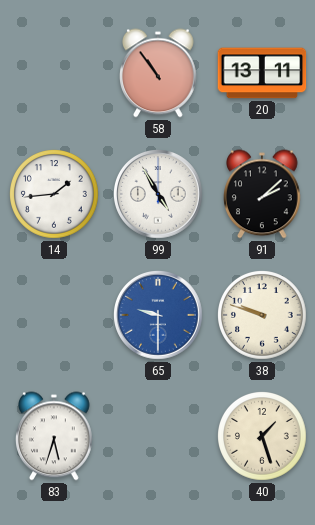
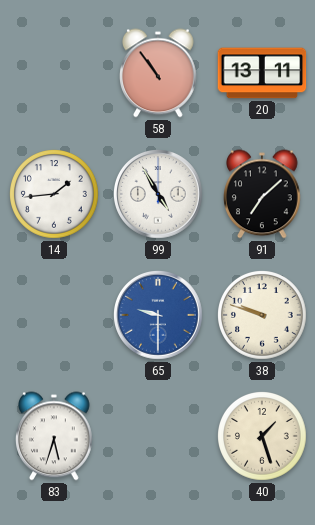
91: 2:08 -> 7:08 (263, 194)
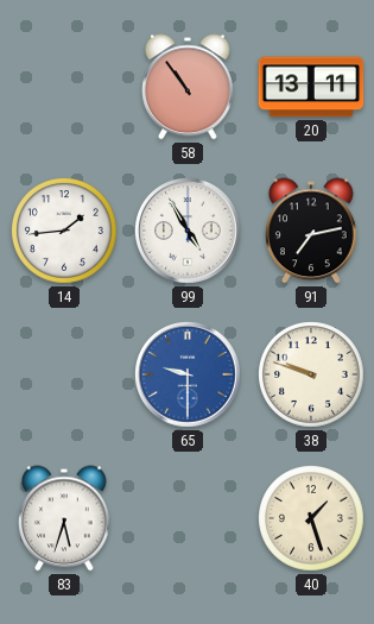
91: 7:08 -> 7:13 (312, 231)
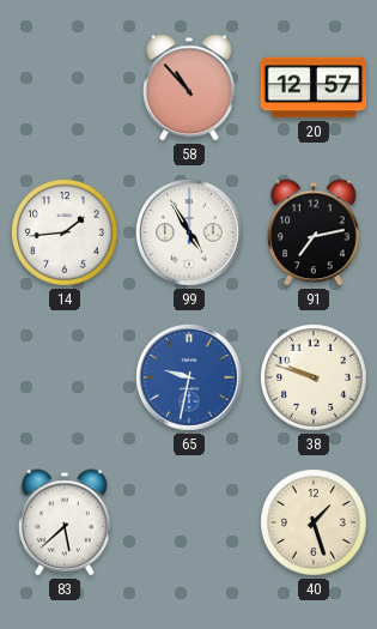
58: 10:54 -> 10:53 (190, 87)
20: 13:11 -> 12:57 (314, 87)
65: 9:30 -> 9:32 (190, 379)
83: 5:33 -> 5:38 (66, 522)
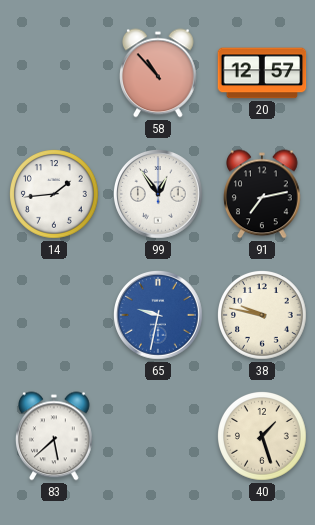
99: 4:55 -> 12:54 (159, 195)
38: 9:48 -> 9:47 (263, 316)
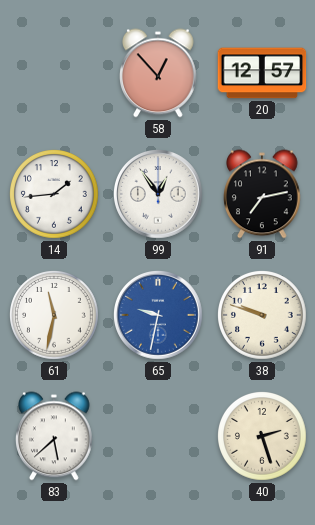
58: 10:53 -> 12:53 (159, 73)
61: none -> 11:32 (55, 316)
38: 9:47 -> 9:48 (263, 316)
40: 1:27 -> 2:27 (263, 437)
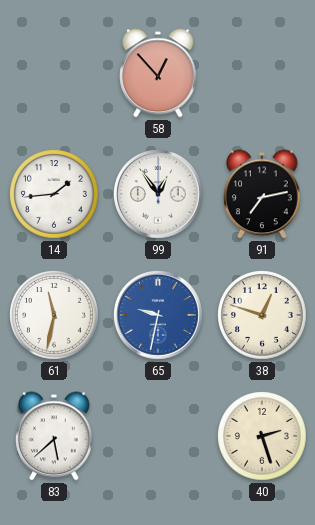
20: 12:57 -> none (262, 73)
38: 9:48 -> 12:48 (263, 316)
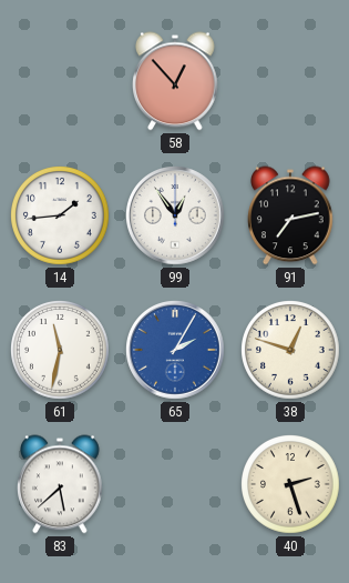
65: 9:32 -> 2:05 (176, 351)
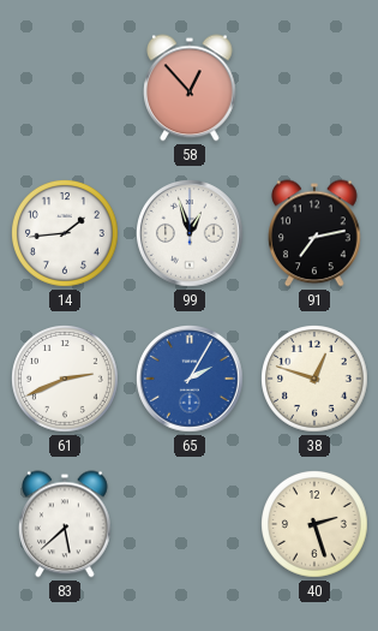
99: 12:54 -> 12:57 (191, 234)
61: 11:32 -> 2:41 (66, 380)
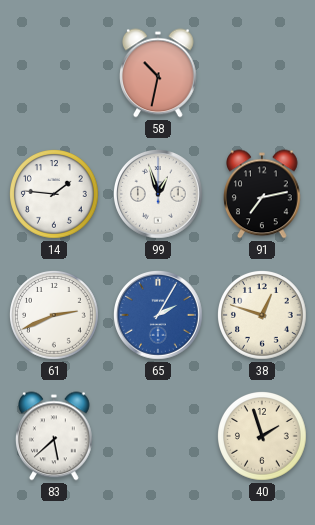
58: 12:53 -> 10:32 (159, 73)
14: 1:44 -> 1:46 (55, 195)
40: 2:27 -> 1:57 (263, 437)
